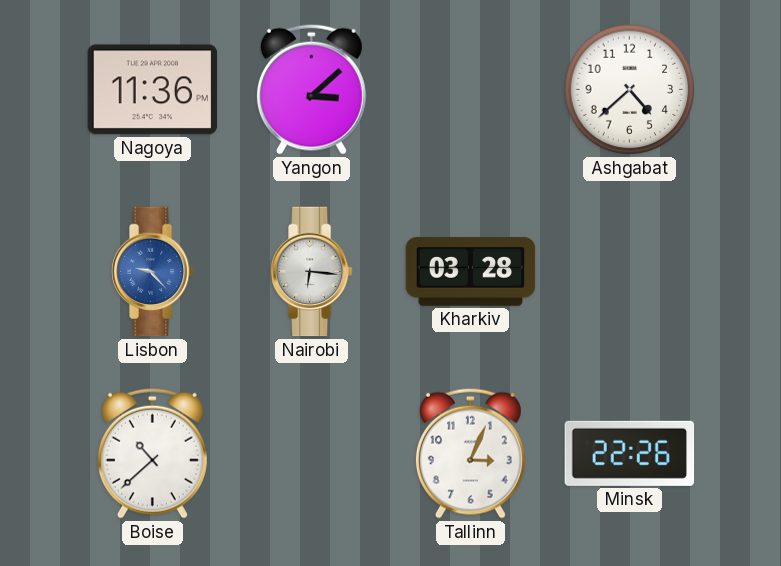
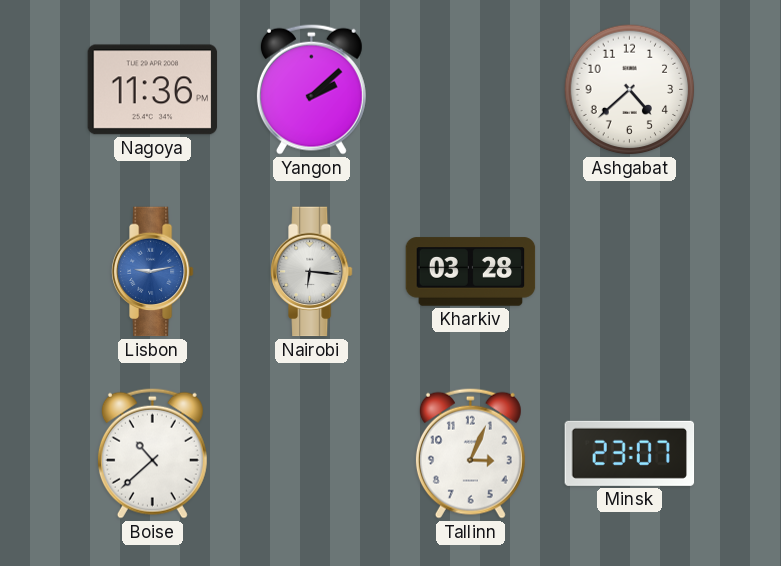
Yangon: 3:08 -> 2:08 (311, 89)
Lisbon: 9:23 -> 9:13 (152, 272)
Minsk: 22:26 -> 23:07 (630, 453)
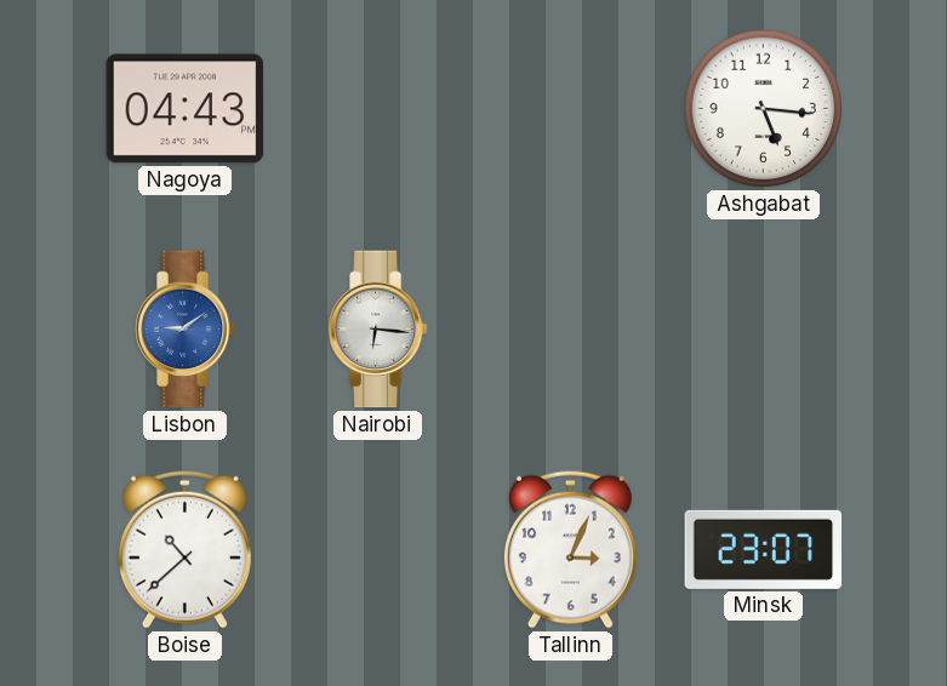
Nagoya: 11:36 -> 04:43 (186, 109)
Yangon: 2:08 -> none (311, 89)
Ashgabat: 4:38 -> 5:16 (764, 109)
Lisbon: 9:13 -> 9:09 (184, 330)
Kharkiv: 03:28 -> none (471, 272)
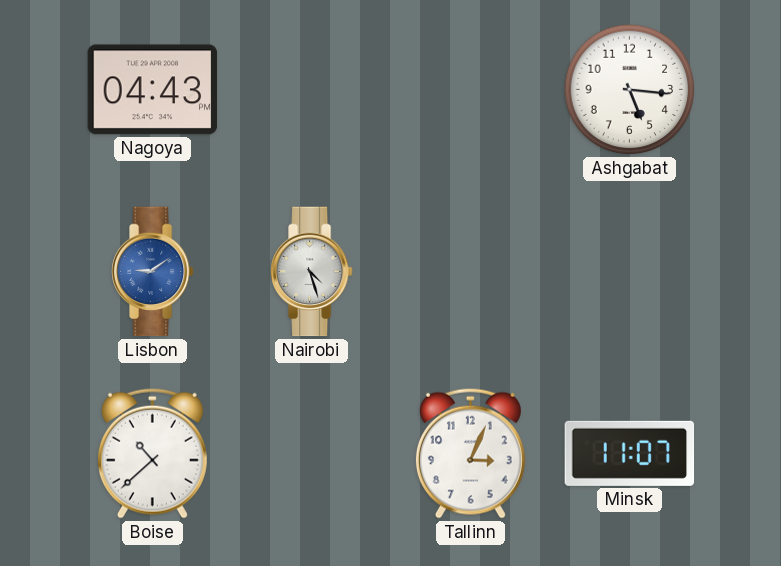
Nairobi: 6:16 -> 4:27 (311, 272)
Minsk: 23:07 -> 11:07 (630, 453)
